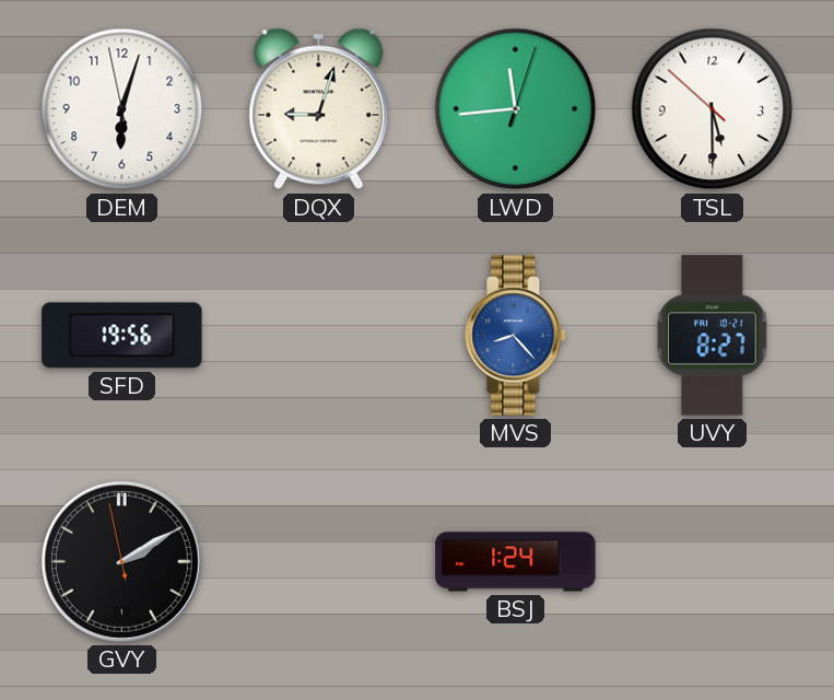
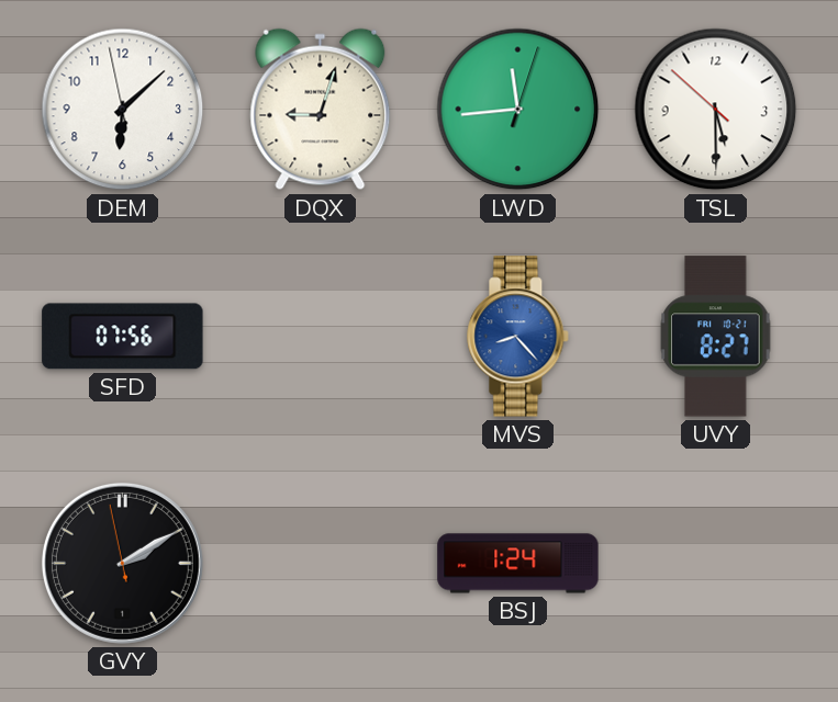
DEM: 6:02 -> 6:07 (123, 110)
SFD: 19:56 -> 07:56 (123, 337)
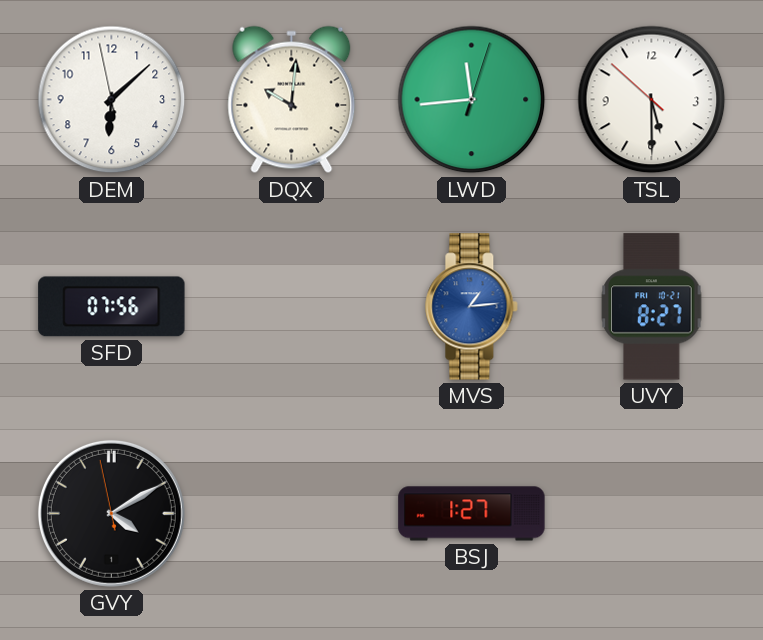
DQX: 9:03 -> 10:01 (292, 100)
MVS: 8:23 -> 1:14 (472, 307)
GVY: 2:09 -> 4:09 (111, 513)
BSJ: 1:24 -> 1:27 (472, 514)
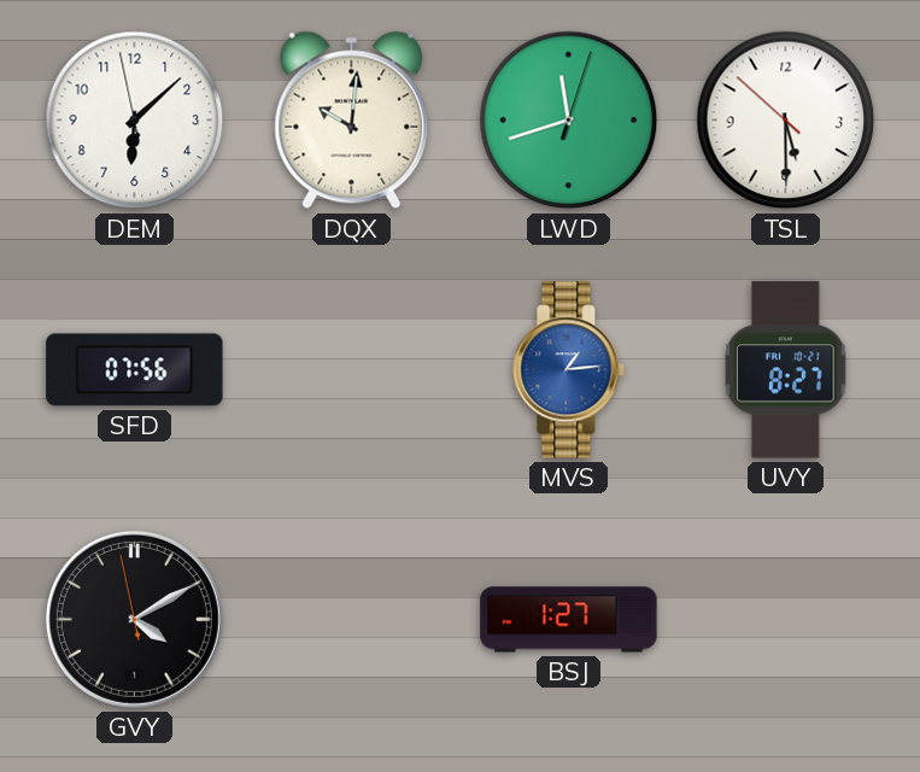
LWD: 11:44 -> 11:42 (569, 121)
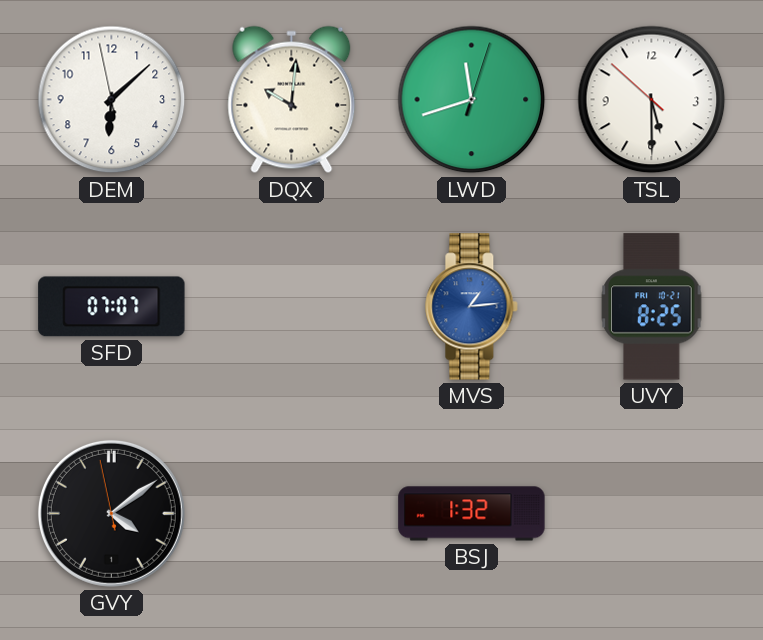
SFD: 07:56 -> 07:07 (112, 307)
UVY: 8:27 -> 8:25 (652, 307)
GVY: 4:09 -> 4:08 (111, 513)
BSJ: 1:27 -> 1:32 (472, 514)
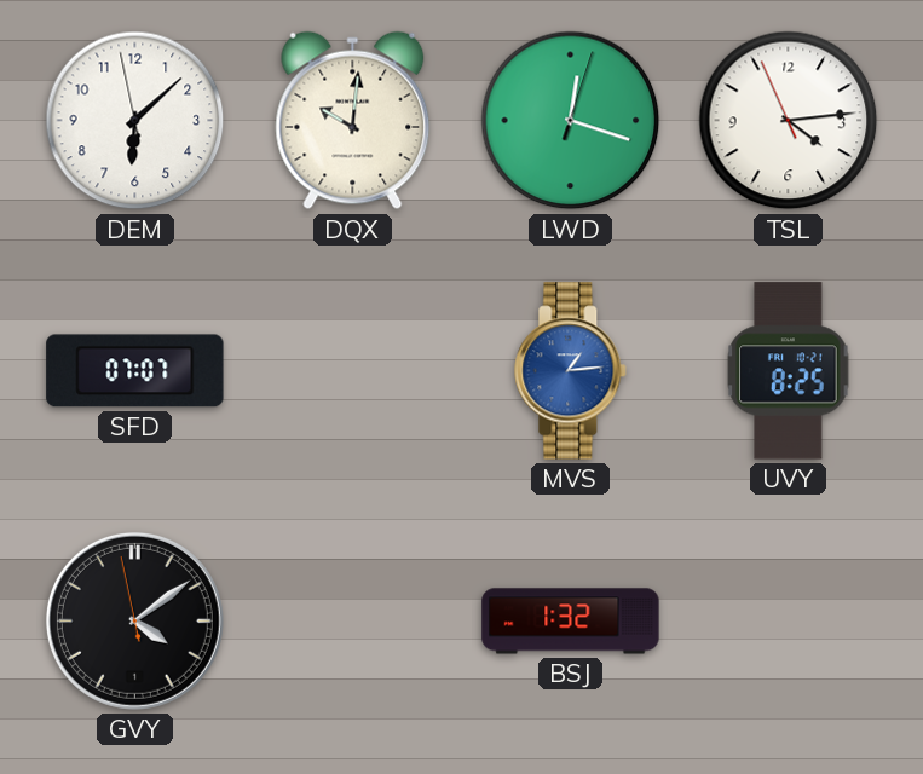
LWD: 11:42 -> 12:18 (571, 121)
TSL: 5:29 -> 4:13 (789, 121)
